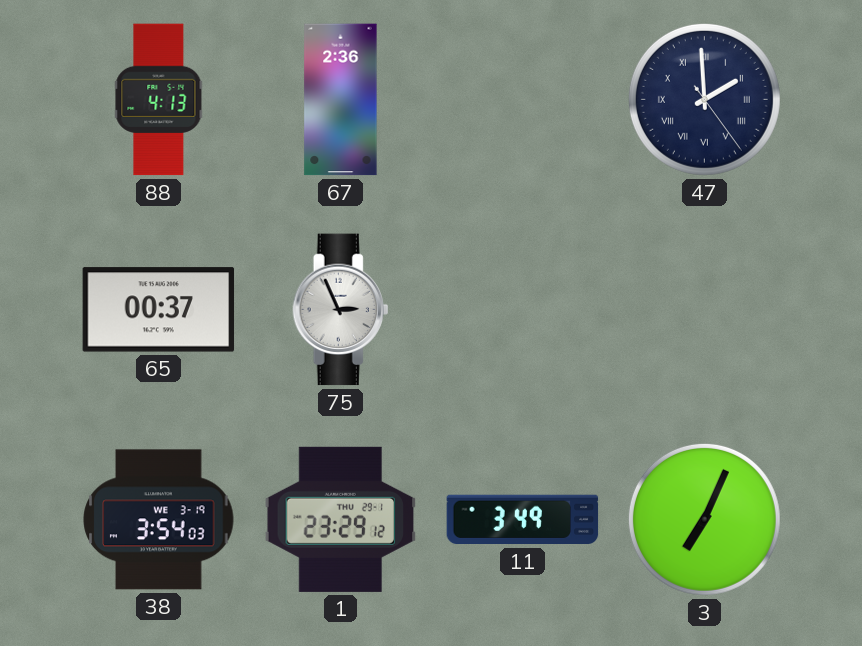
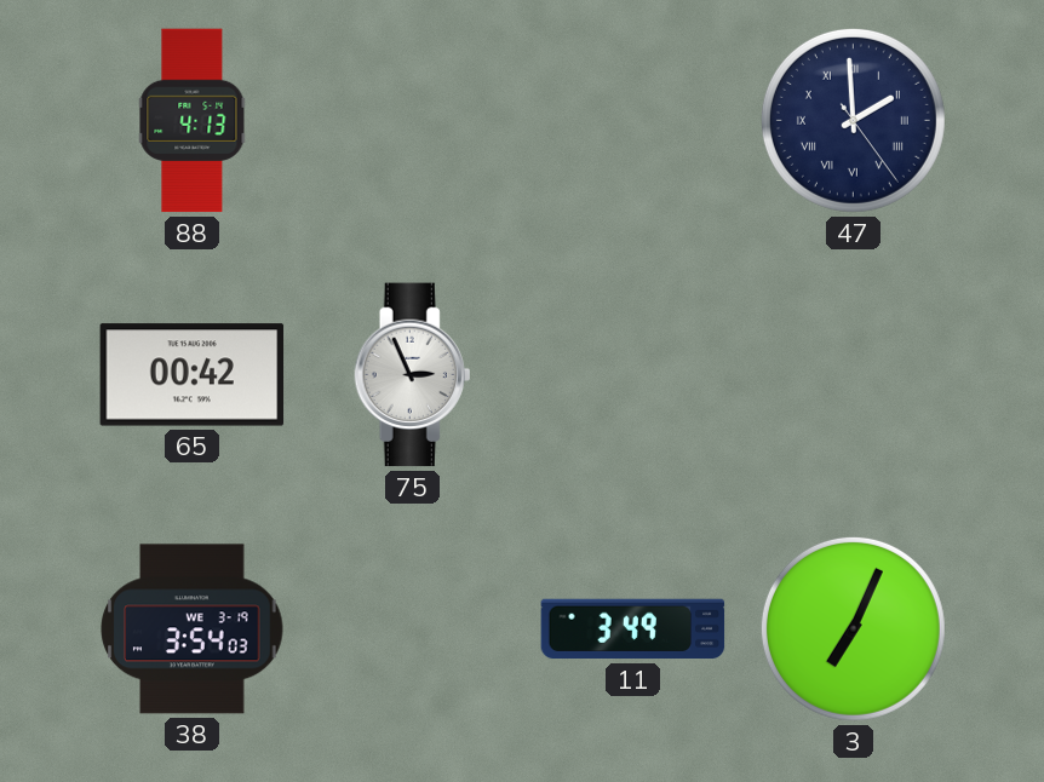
67: 2:36 -> none (341, 100)
65: 00:37 -> 00:42 (193, 375)
1: 23:29 -> none (341, 519)
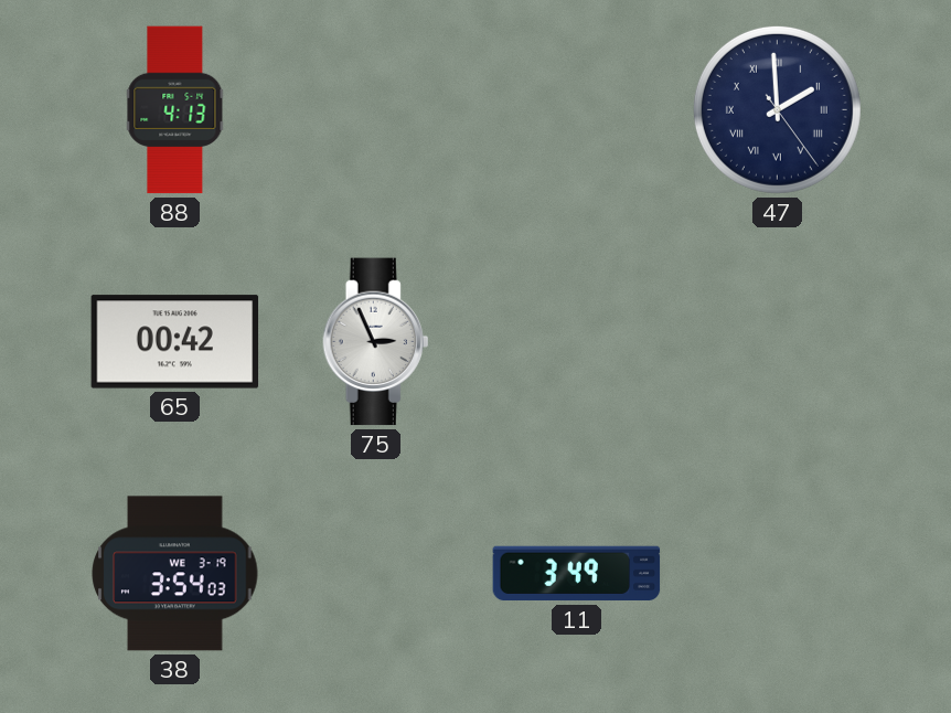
3: 7:04 -> none (853, 628)
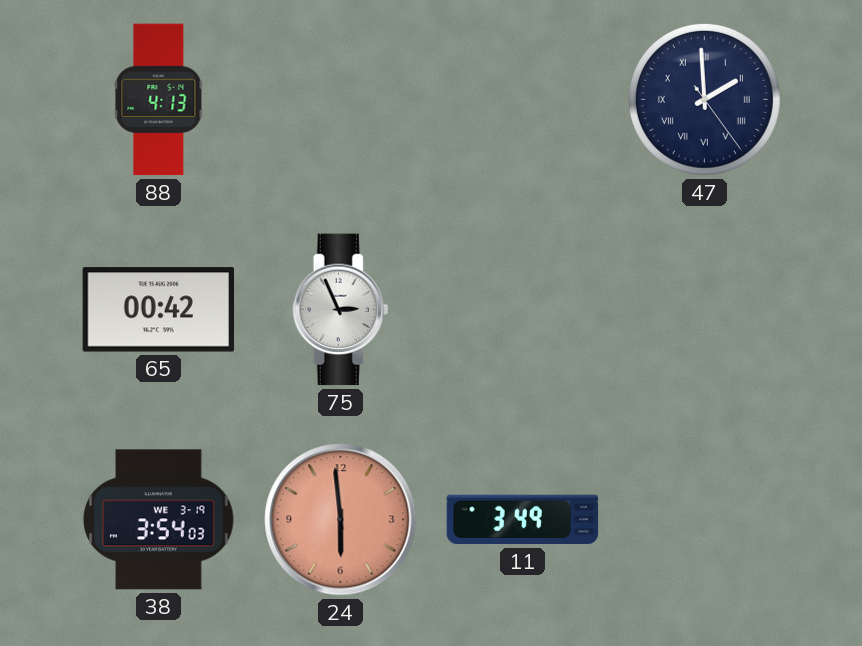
24: none -> 5:59 (341, 520)
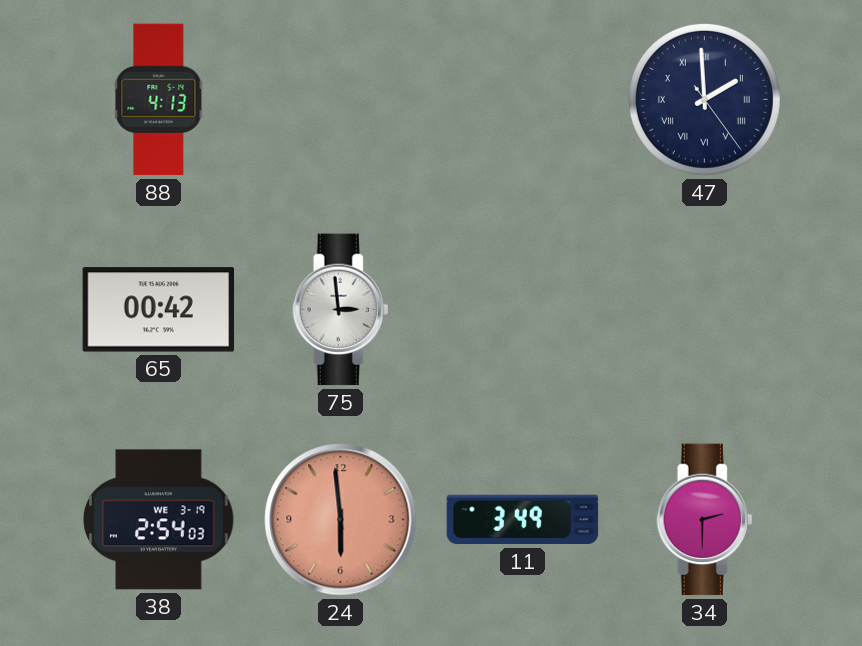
75: 2:56 -> 2:59 (341, 310)
38: 3:54 -> 2:54 (159, 520)
34: none -> 2:30 (705, 520)
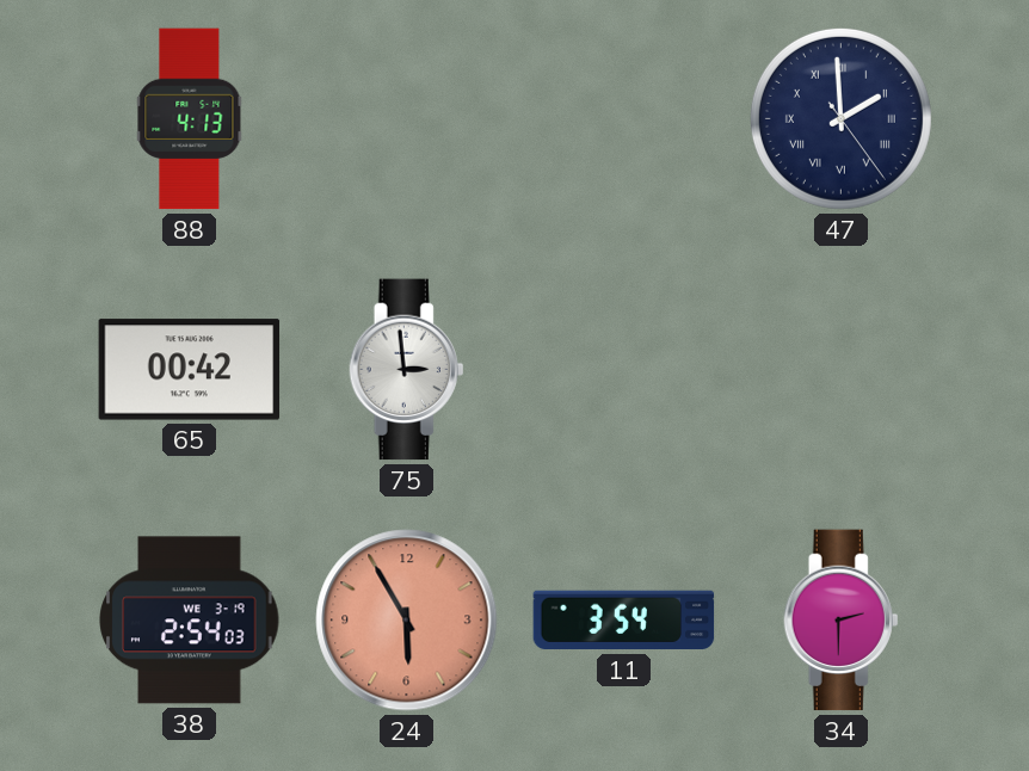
24: 5:59 -> 5:55 (407, 621)
11: 3:49 -> 3:54 (624, 621)
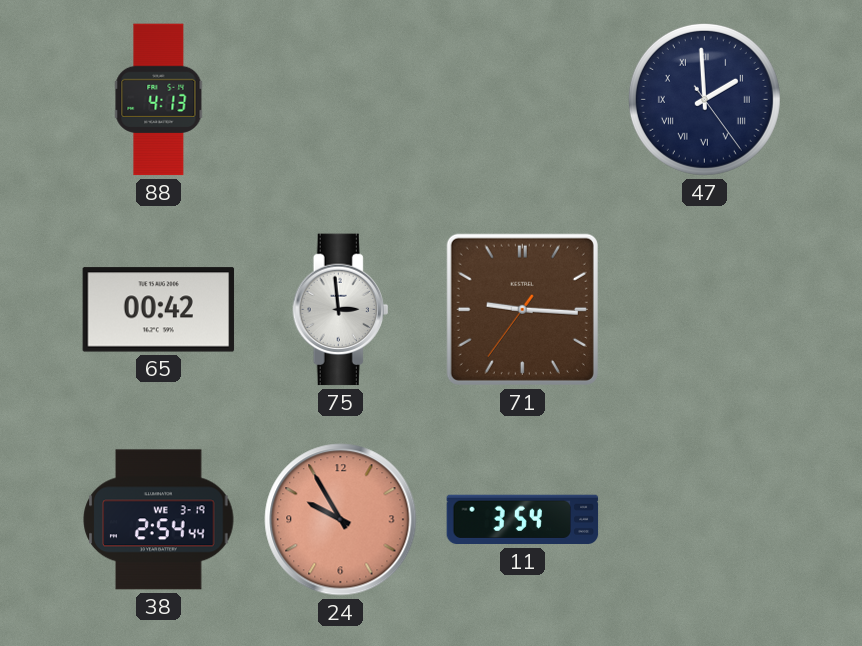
71: none -> 9:15 (522, 309)
38: 2:54:03 -> 2:54:44 (159, 520)
24: 5:55 -> 9:55 (341, 520)
34: 2:30 -> none (842, 621)
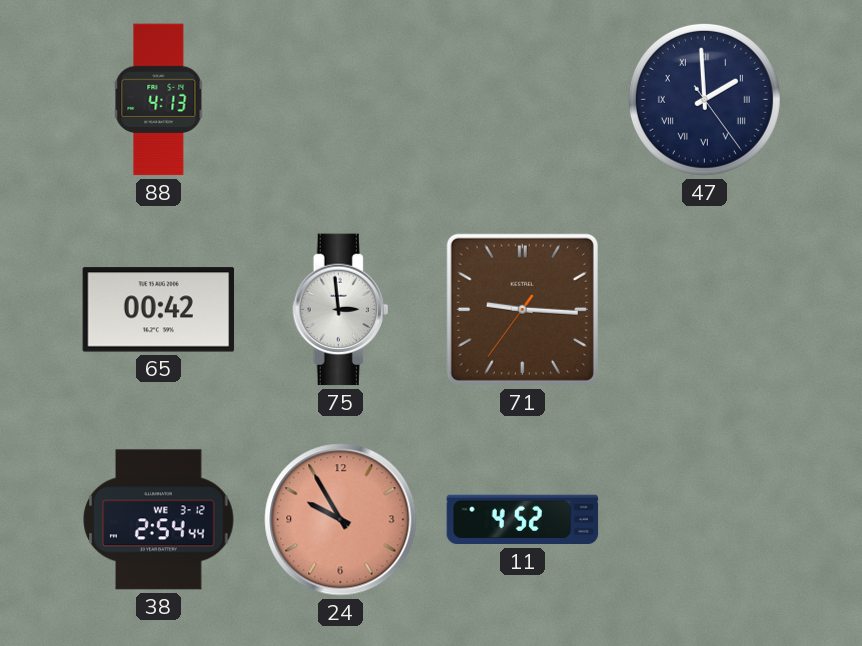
38 date: WE 3-19 -> WE 3-12 (159, 520)
11: 3:54 -> 4:52 (523, 520)
